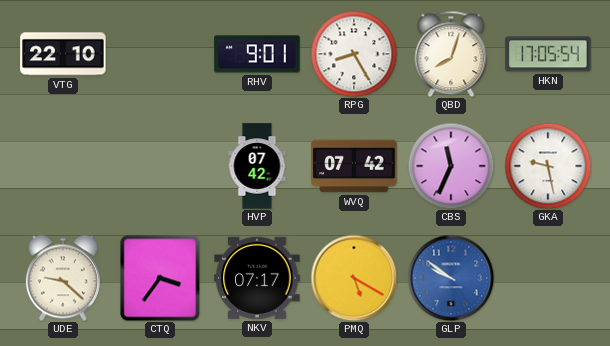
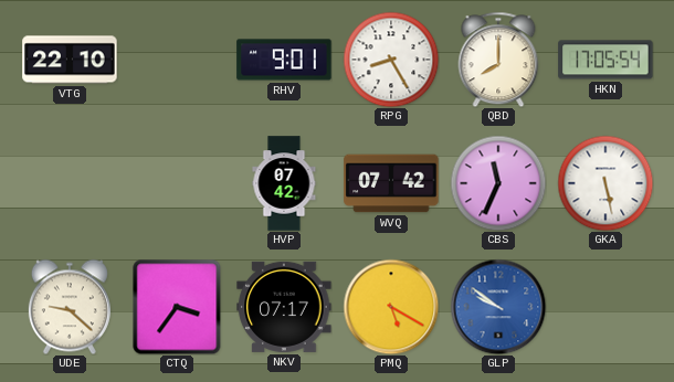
QBD: 8:03 -> 8:00 (498, 60)
GKA: 9:28 -> 5:28 (605, 183)
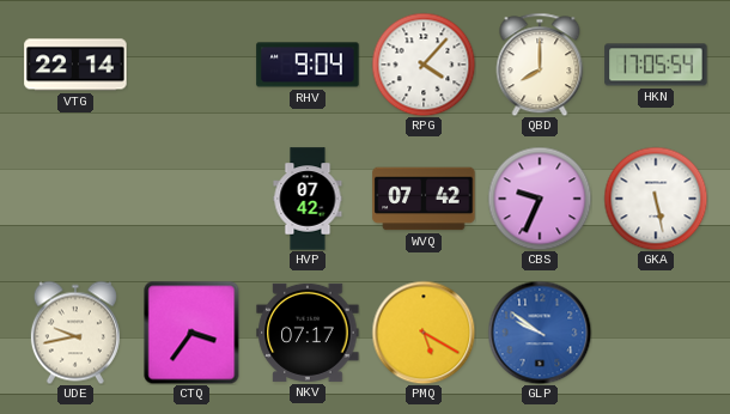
VTG: 22:10 -> 22:14 (75, 65)
RHV: 9:01 -> 9:04 (308, 65)
RPG: 8:25 -> 4:07 (424, 65)
CBS: 11:34 -> 9:34 (540, 199)
UDE: 9:22 -> 9:43 (75, 333)
